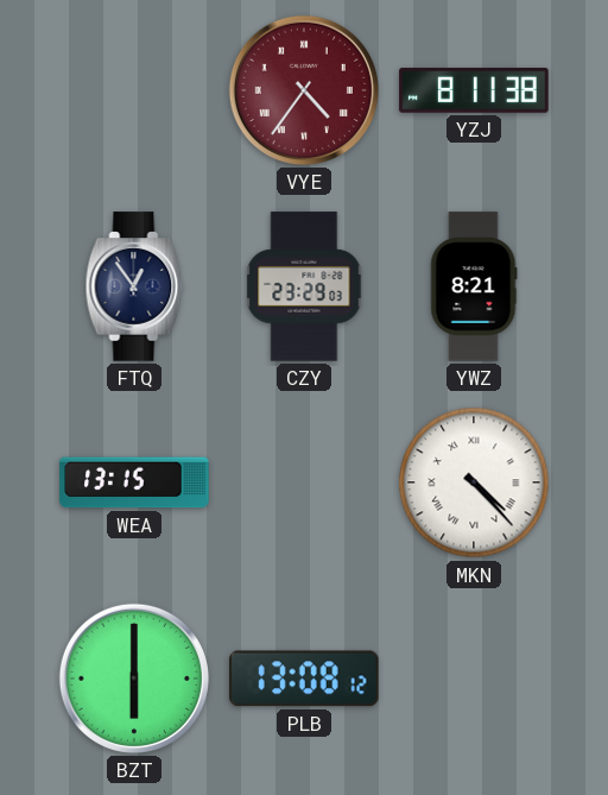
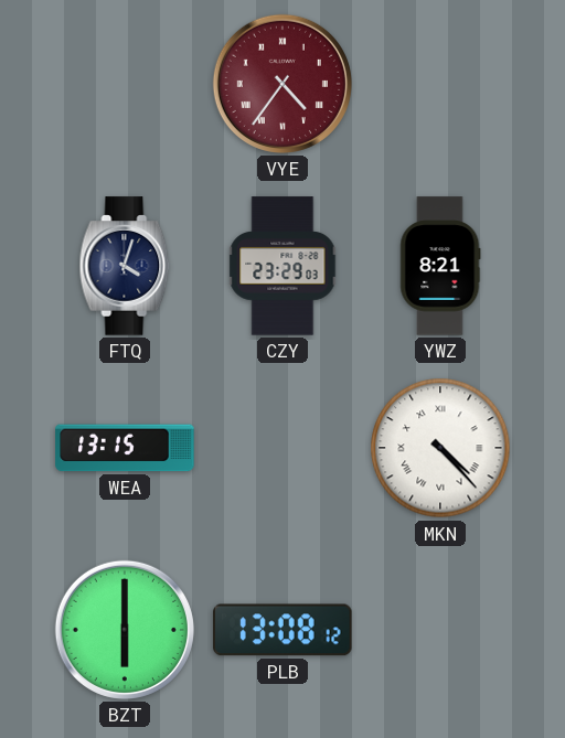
YZJ: 8:11 -> none (474, 90)
FTQ: 12:54 -> 4:03 (125, 266)
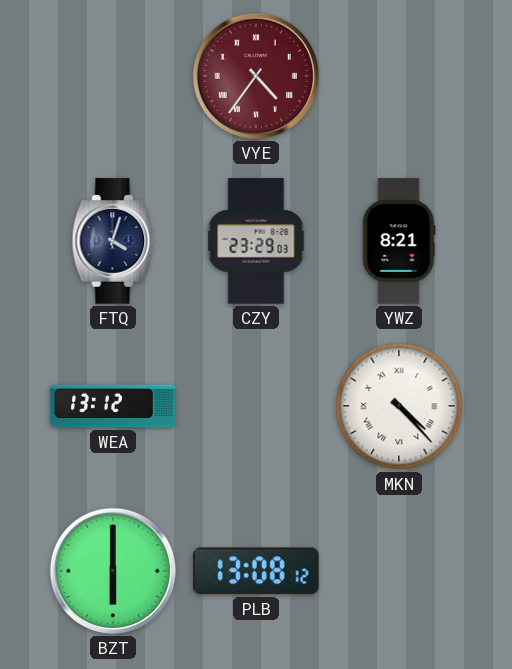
WEA: 13:15 -> 13:12 (113, 406)
